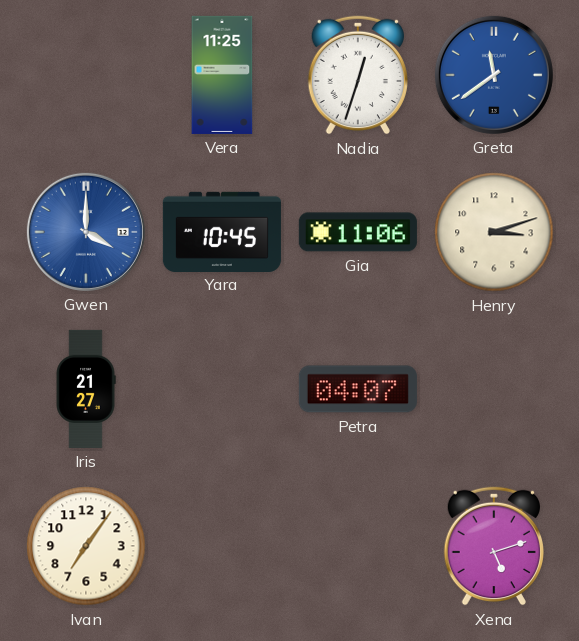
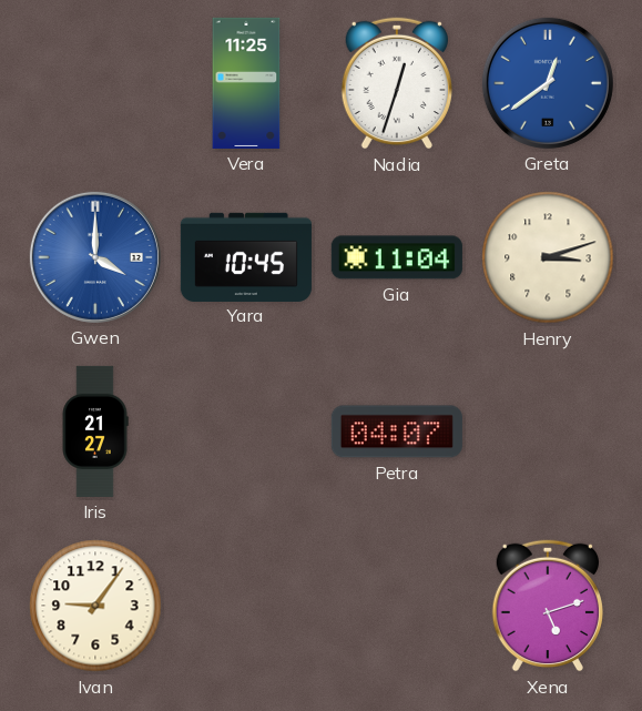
Greta: 11:39 -> 12:39 (548, 83)
Gia: 11:06 -> 11:04 (397, 257)
Ivan: 7:06 -> 9:06 (95, 606)
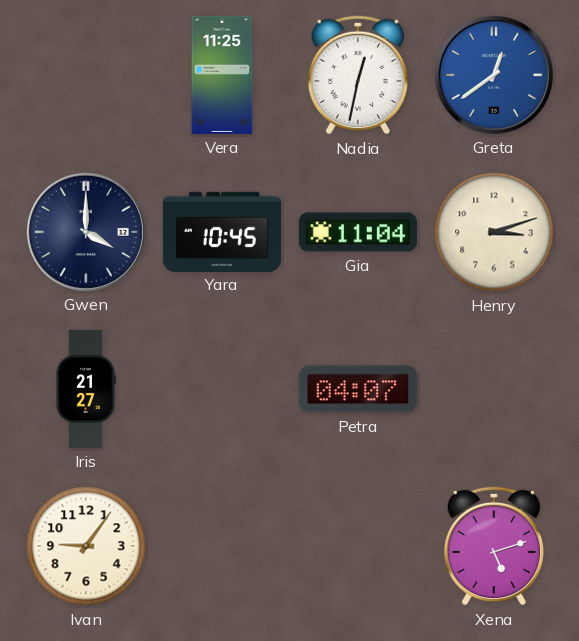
Nadia: 12:33 -> 12:32 (357, 75)
Gwen dial: blue -> navy (86, 232)
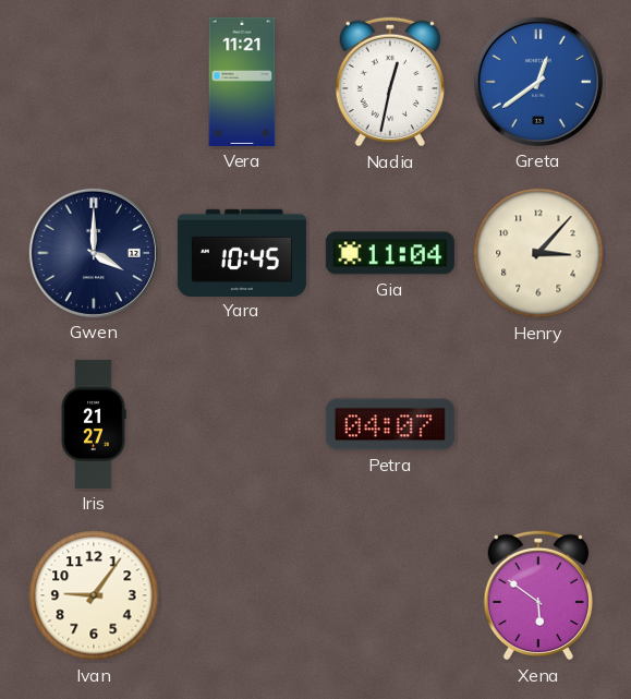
Vera: 11:25 -> 11:21 (242, 82)
Henry: 3:12 -> 3:07 (538, 253)
Xena: 5:12 -> 5:51 (537, 595)
